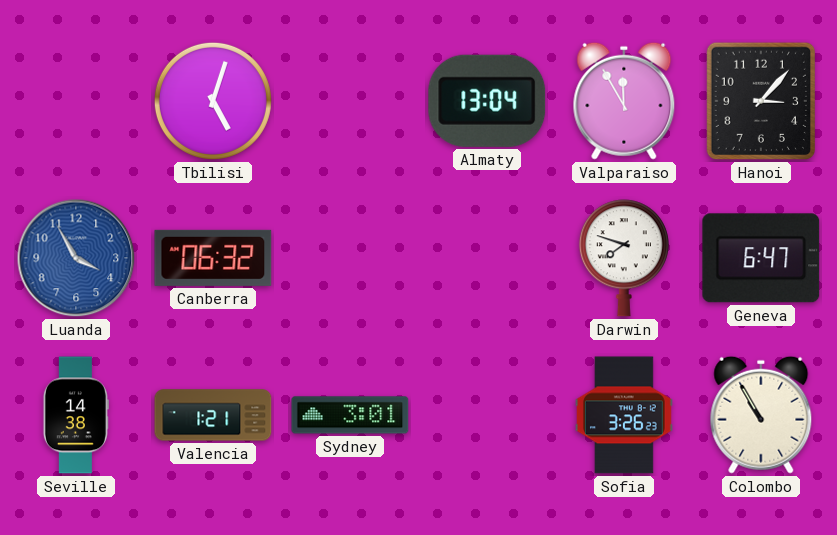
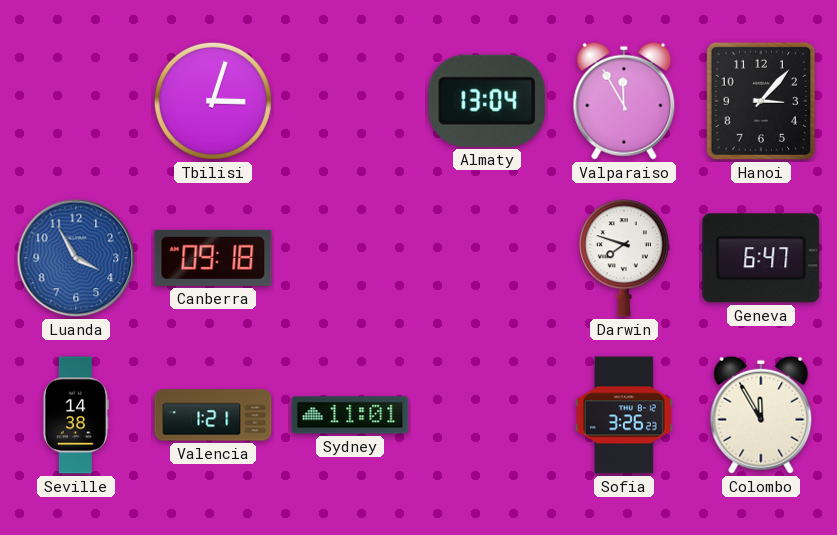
Tbilisi: 5:03 -> 3:03 (213, 101)
Canberra: 06:32 -> 09:18 (213, 258)
Sydney: 3:01 -> 11:01 (350, 415)
Colombo: 10:55 -> 11:55 (761, 415)
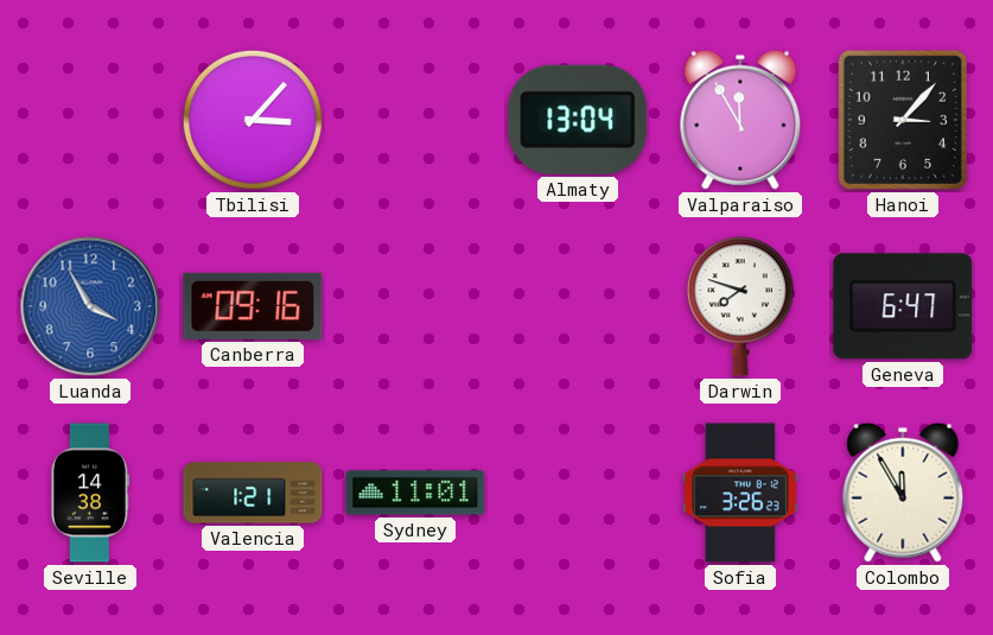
Tbilisi: 3:03 -> 3:07 (253, 120)
Canberra: 09:18 -> 09:16 (253, 306)
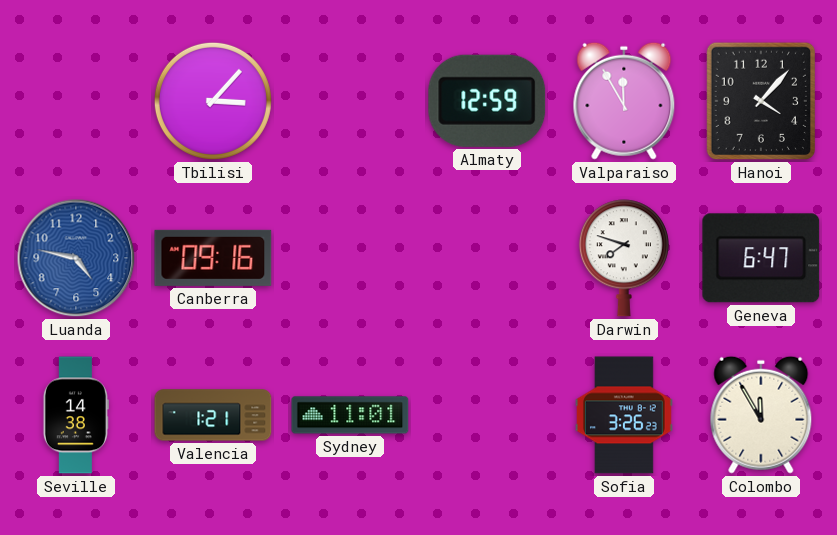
Almaty: 13:04 -> 12:59 (487, 101)
Hanoi: 3:07 -> 4:07 (760, 101)
Luanda: 3:55 -> 4:47 (76, 258)
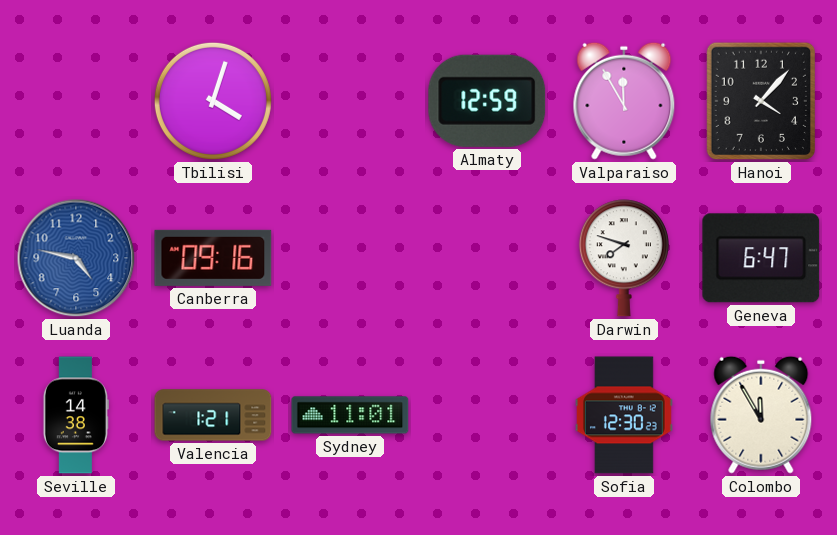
Tbilisi: 3:07 -> 4:03 (213, 101)
Sofia: 3:26 -> 12:30 (625, 415)
